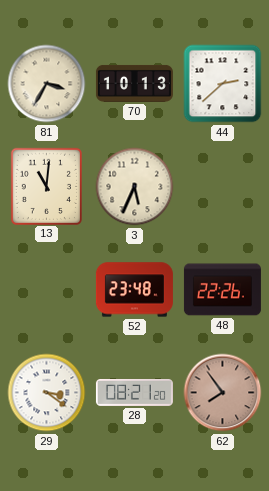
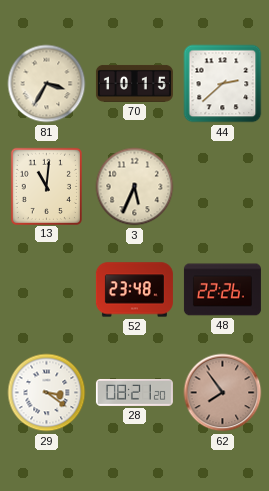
70: 10:13 -> 10:15 (134, 83)
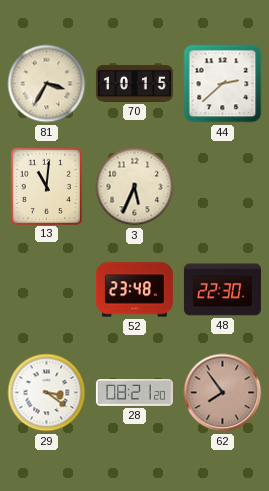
48: 22:26 -> 22:30 (222, 290)
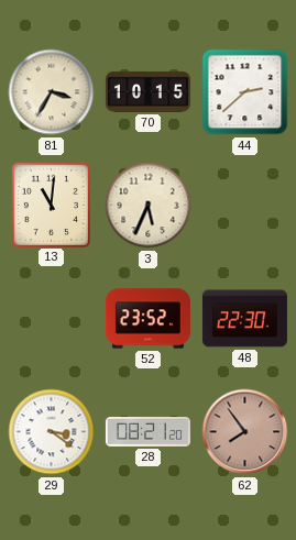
52: 23:48 -> 23:52 (147, 319)
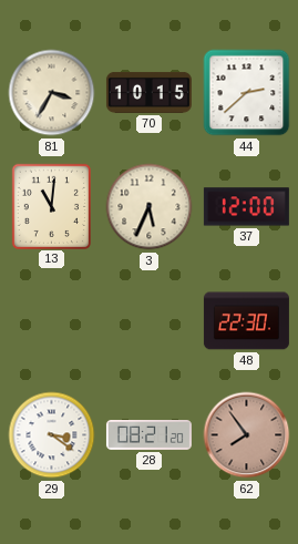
37: none -> 12:00 (246, 207)
52: 23:52 -> none (147, 319)
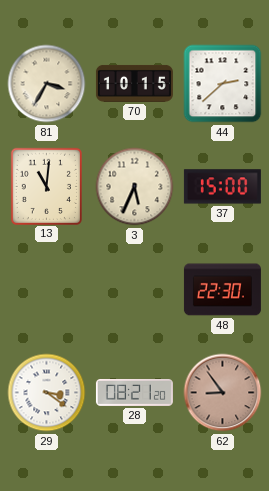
37: 12:00 -> 15:00 (222, 187)
62: 7:54 -> 8:54 (223, 393)
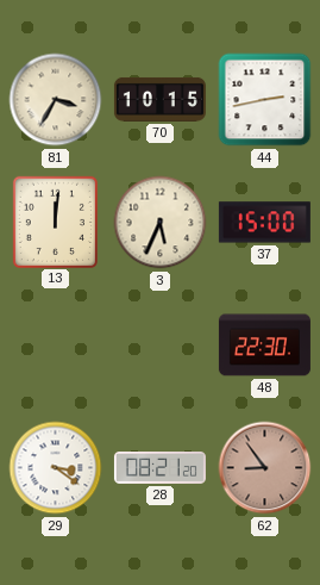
44: 2:38 -> 2:43 (265, 100)
13: 11:01 -> 12:01 (55, 222)
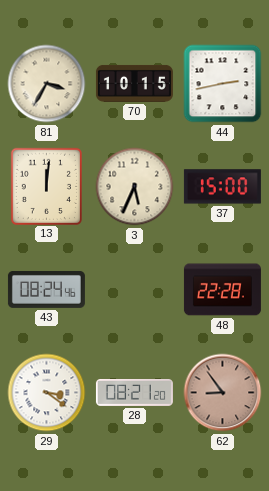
43: none -> 08:24 (46, 289)
48: 22:30 -> 22:28 (222, 290)
